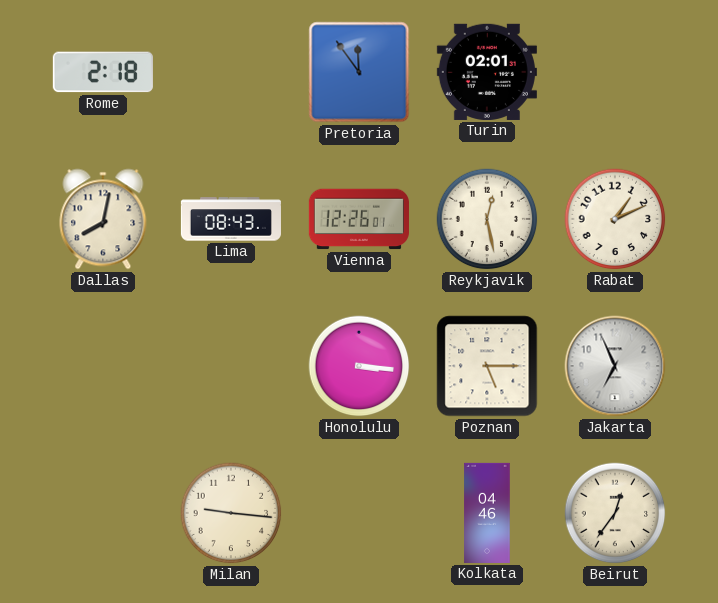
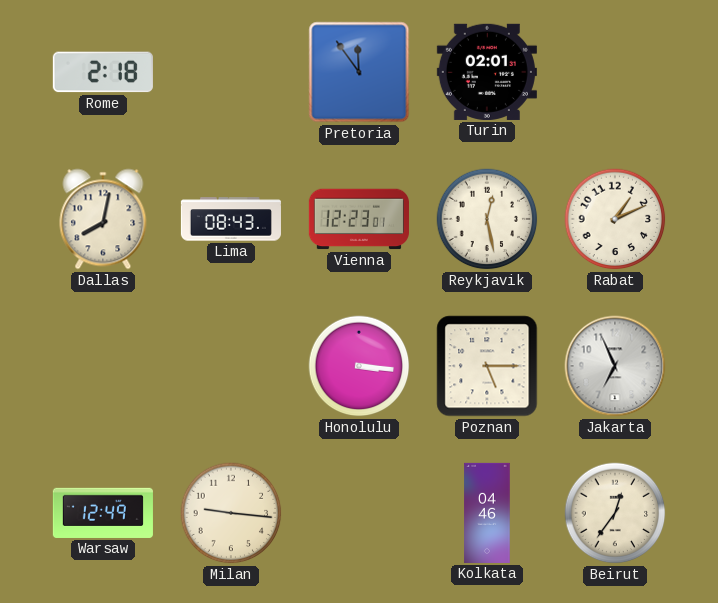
Vienna: 12:26 -> 12:23 (359, 219)
Warsaw: none -> 12:49 (103, 513)
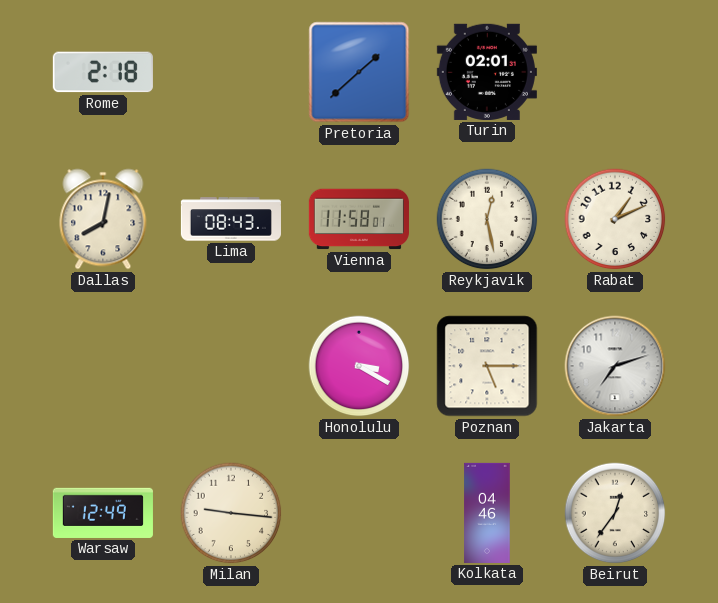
Pretoria: 11:54 -> 1:38 (359, 72)
Vienna: 12:23 -> 11:58 (359, 219)
Honolulu: 3:16 -> 3:20 (359, 366)
Jakarta: 6:56 -> 7:12 (615, 366)
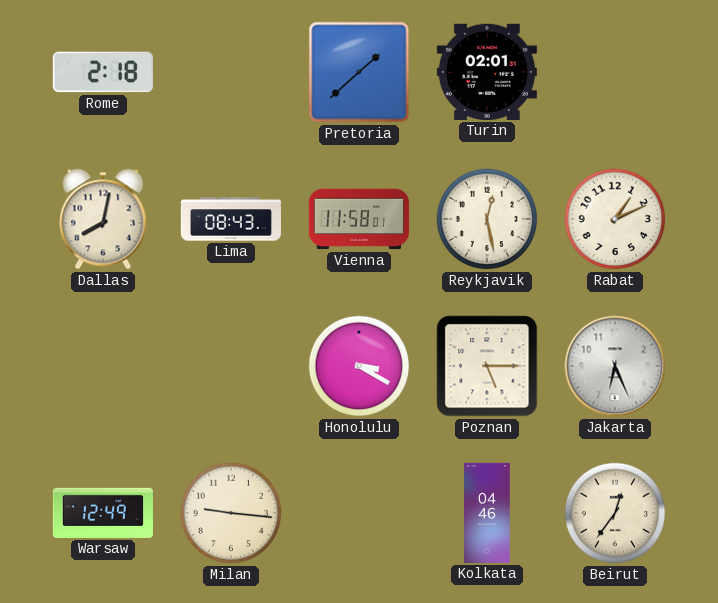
Jakarta: 7:12 -> 6:26 (615, 366)
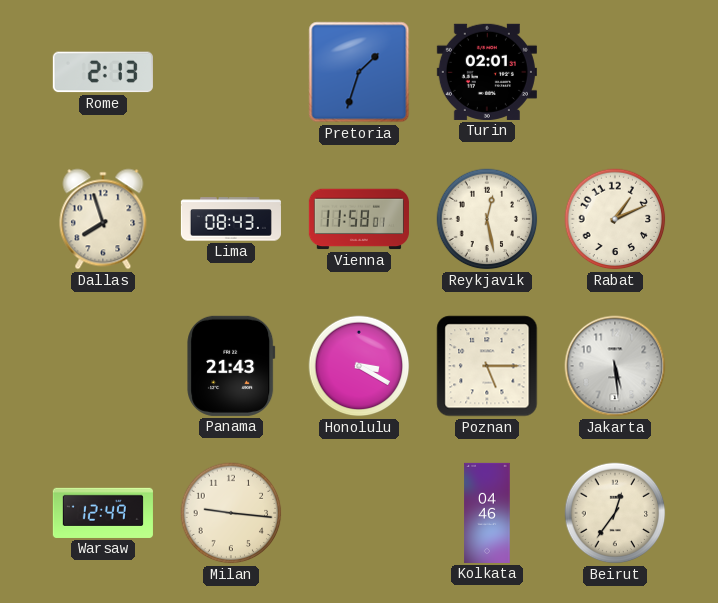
Rome: 2:18 -> 2:13 (103, 72)
Pretoria: 1:38 -> 1:33 (359, 72)
Dallas: 8:02 -> 7:57 (103, 219)
Panama: none -> 21:43 (231, 366)
Jakarta: 6:26 -> 5:29 (615, 366)
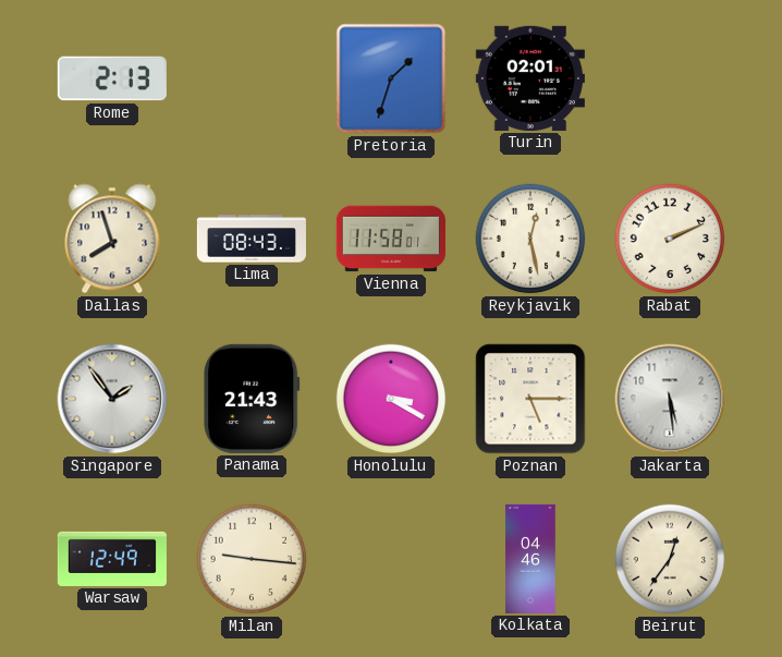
Rabat: 1:11 -> 2:11 (670, 239)
Singapore: none -> 1:54 (112, 399)
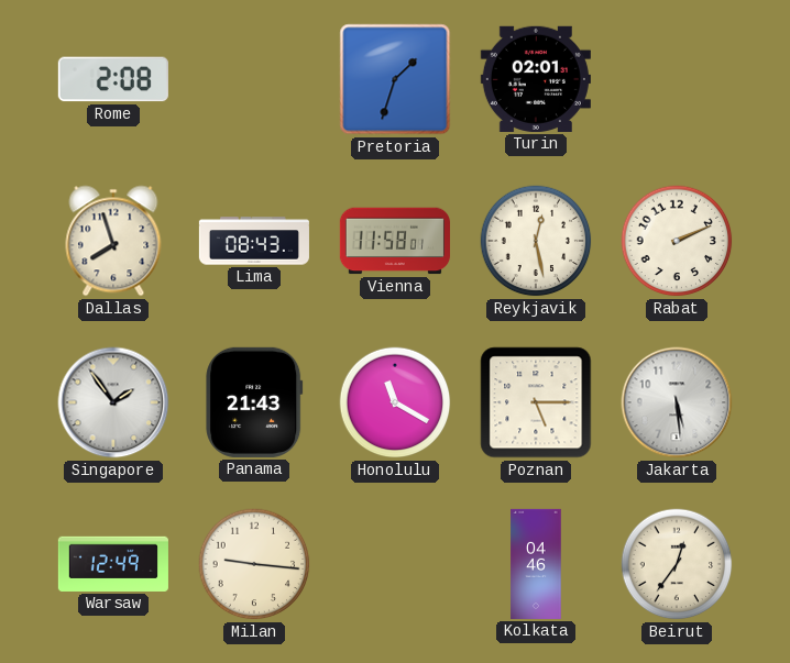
Rome: 2:13 -> 2:08 (113, 79)
Honolulu: 3:20 -> 11:20 (395, 402)
